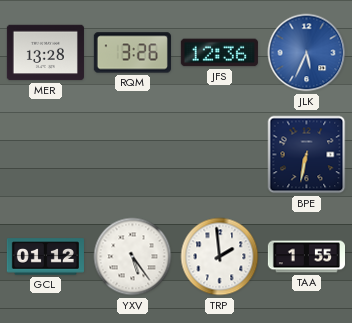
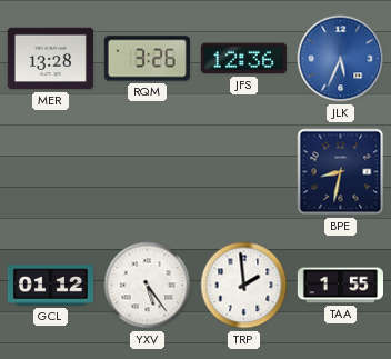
BPE: 6:32 -> 8:32 (341, 172)
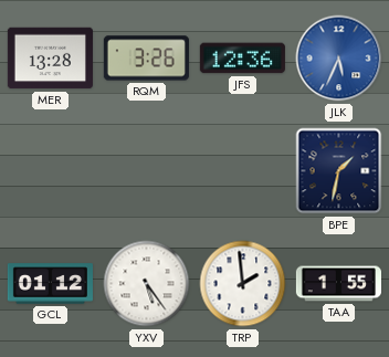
BPE: 8:32 -> 1:32 (339, 171)
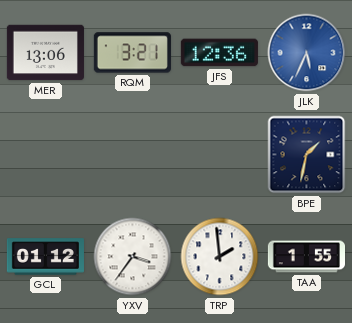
MER: 13:28 -> 13:06 (45, 53)
RQM: 3:26 -> 3:21 (132, 53)
YXV: 5:24 -> 3:36 (133, 257)
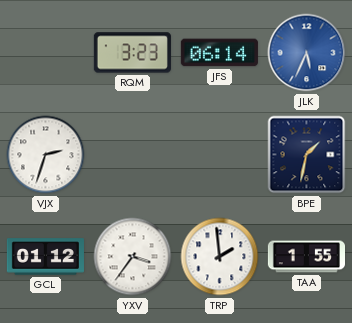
MER: 13:06 -> none (45, 53)
RQM: 3:21 -> 3:23 (132, 53)
JFS: 12:36 -> 06:14 (219, 53)
VJX: none -> 2:33 (46, 155)
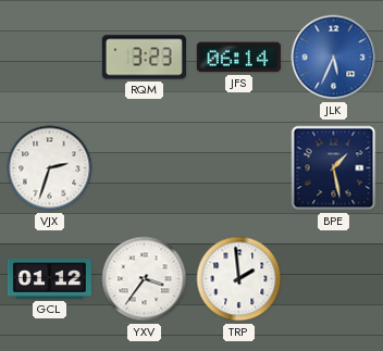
BPE: 1:32 -> 1:28 (334, 168)
TAA: 1:55 -> none (306, 257)
